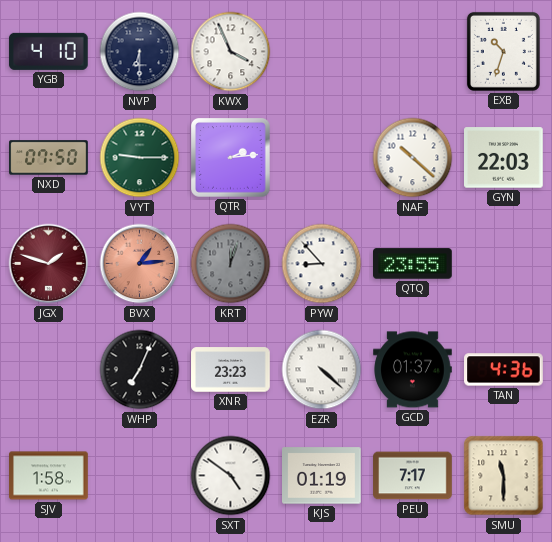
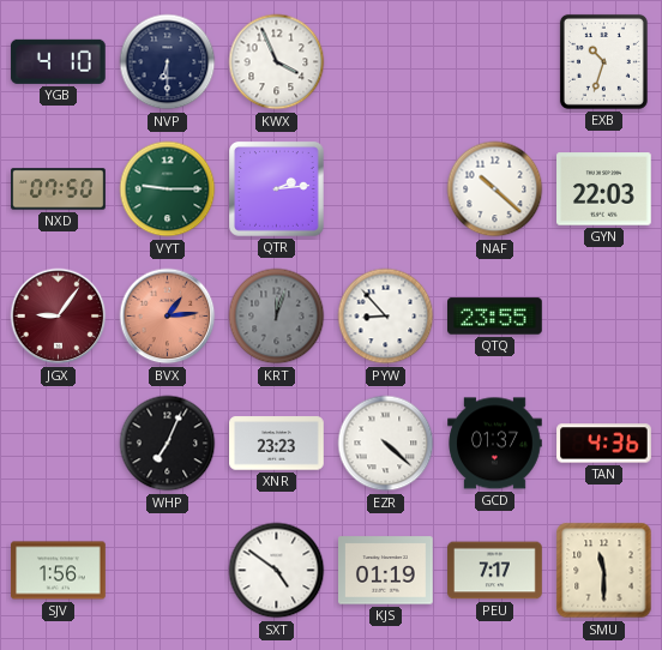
JGX: 1:48 -> 9:06 (59, 317)
SJV: 1:58 -> 1:56 (59, 571)
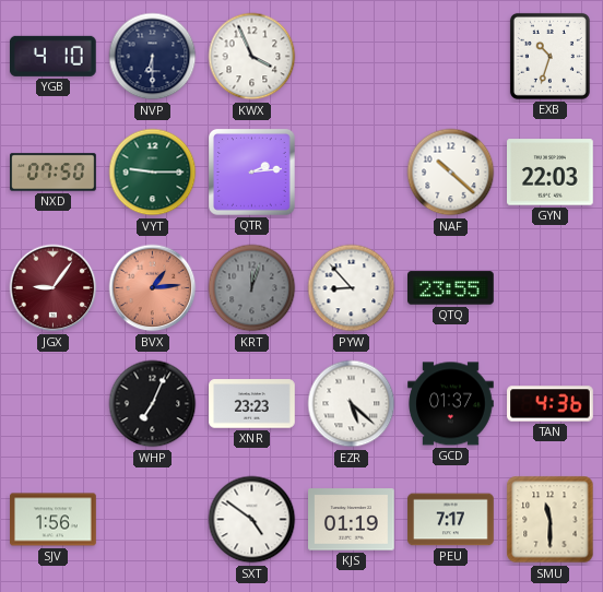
EZR: 4:22 -> 5:22 (352, 404)
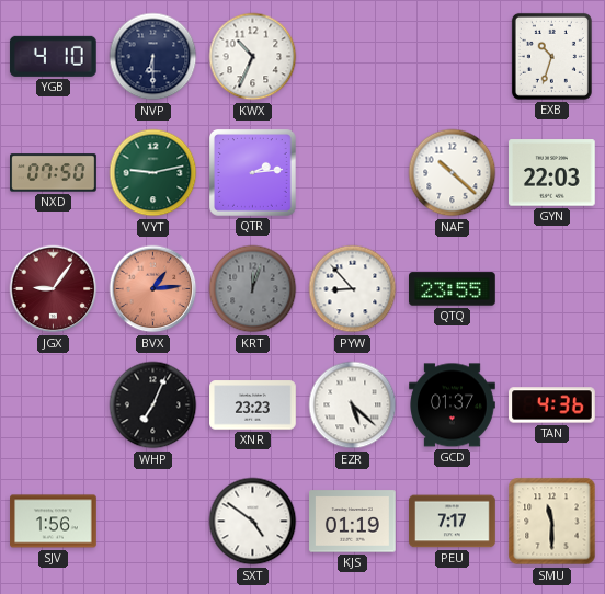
KWX: 3:56 -> 10:34 (253, 57)
VYT: 9:15 -> 9:13 (153, 173)
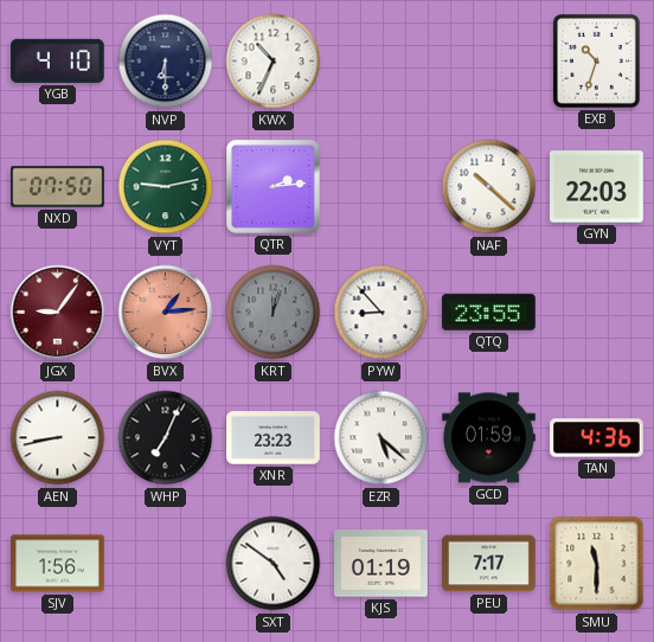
AEN: none -> 8:43 (58, 438)
GCD: 01:37 -> 01:59 (489, 438)
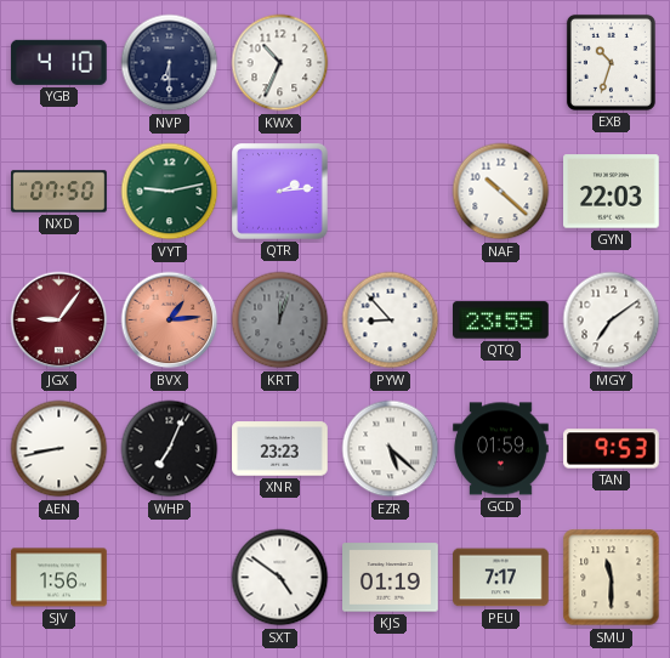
MGY: none -> 7:09 (612, 321)
TAN: 4:36 -> 9:53 (612, 449)
